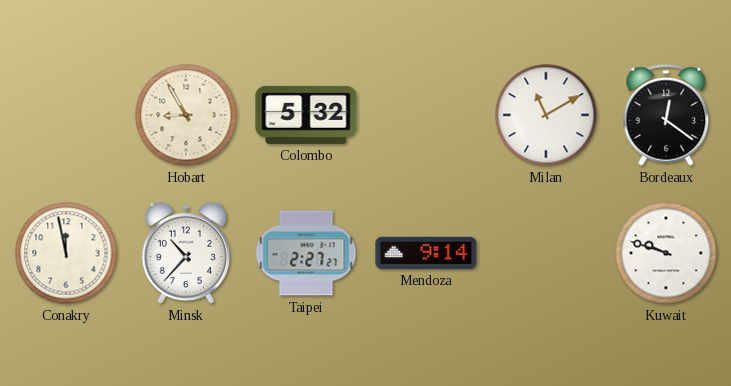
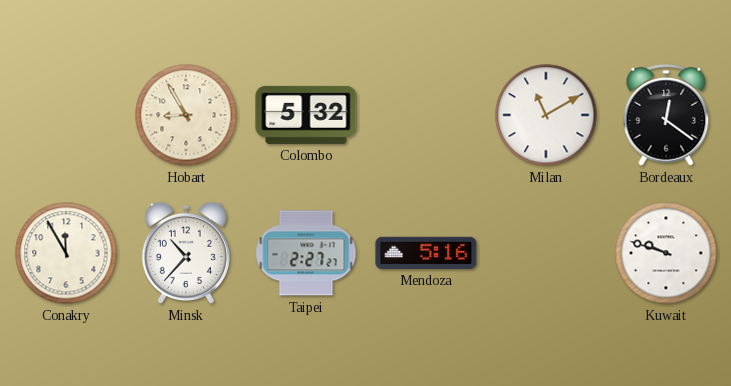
Conakry: 11:58 -> 11:55 (66, 253)
Mendoza: 9:14 -> 5:16 (426, 253)
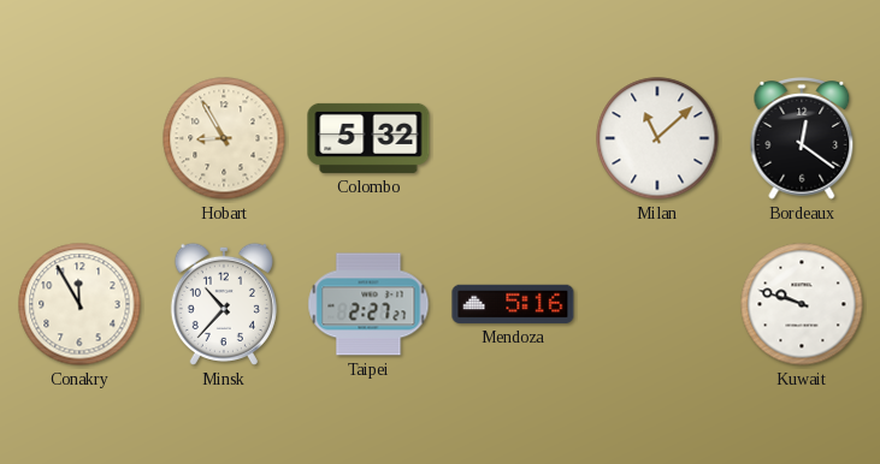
Milan: 11:10 -> 11:08 (657, 138)
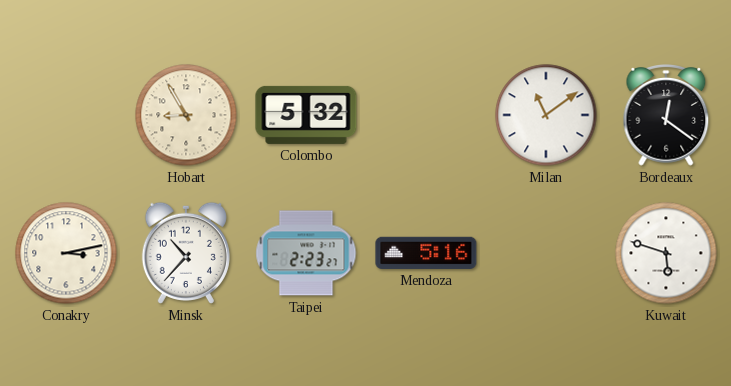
Milan: 11:08 -> 11:09 (546, 115)
Conakry: 11:55 -> 3:13 (66, 253)
Taipei: 2:27 -> 2:23 (306, 253)
Kuwait: 9:48 -> 5:48 (666, 253)
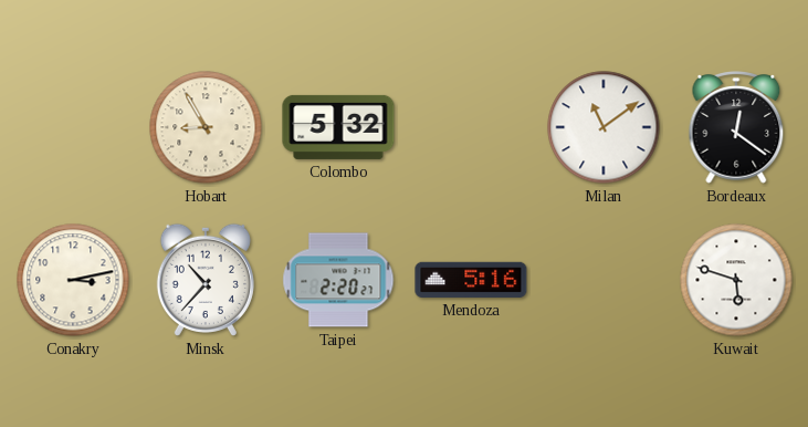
Taipei: 2:23 -> 2:20 (338, 280)
